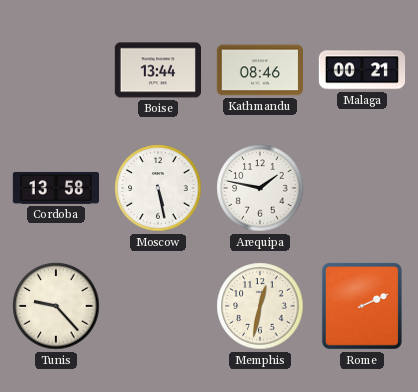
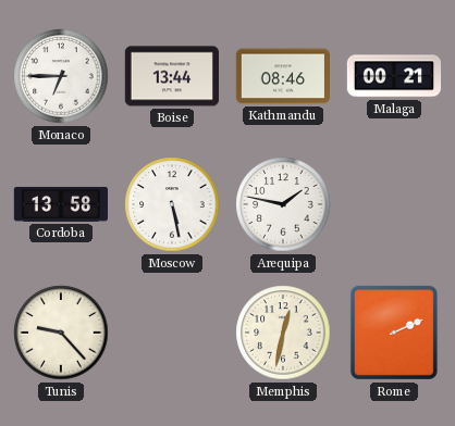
Monaco: none -> 6:45 (61, 76)
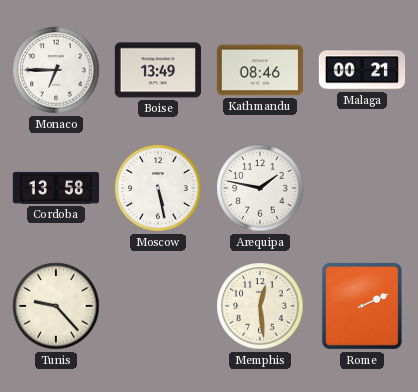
Boise: 13:44 -> 13:49 (157, 70)
Memphis: 12:32 -> 12:29 (260, 306)
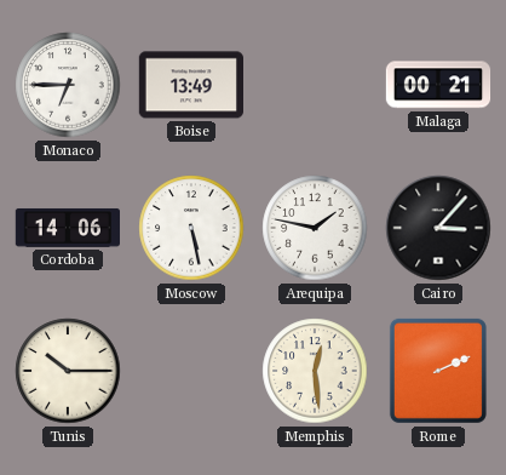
Kathmandu: 08:46 -> none (259, 70)
Cordoba: 13:58 -> 14:06 (67, 228)
Cairo: none -> 3:07 (438, 228)
Tunis: 9:23 -> 10:15 (68, 371)
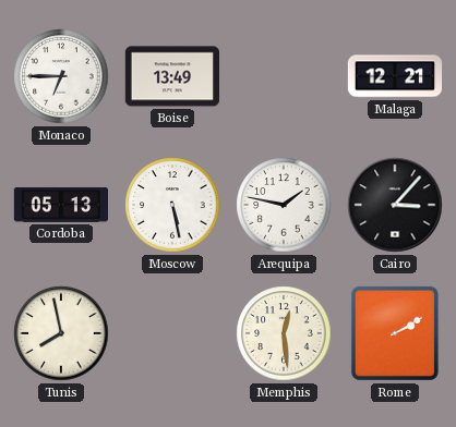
Malaga: 00:21 -> 12:21 (395, 76)
Cordoba: 14:06 -> 05:13 (60, 205)
Tunis: 10:15 -> 7:58 (61, 333)
Rome: 2:11 -> 2:10 (395, 333)
